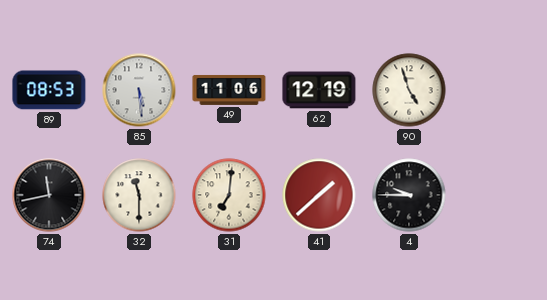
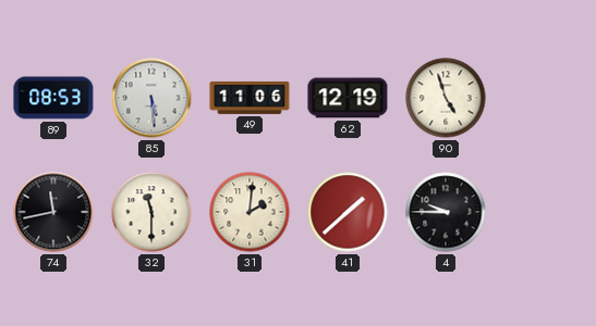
31: 7:01 -> 2:01 (250, 212)
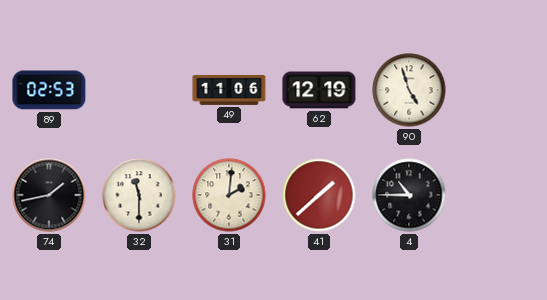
89: 08:53 -> 02:53 (49, 90)
85: 5:29 -> none (151, 98)
74: 11:43 -> 1:43 (49, 195)
4: 9:45 -> 10:45 (409, 195)
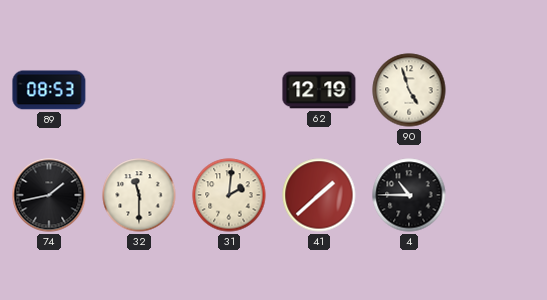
89: 02:53 -> 08:53 (49, 90)
49: 11:06 -> none (229, 90)
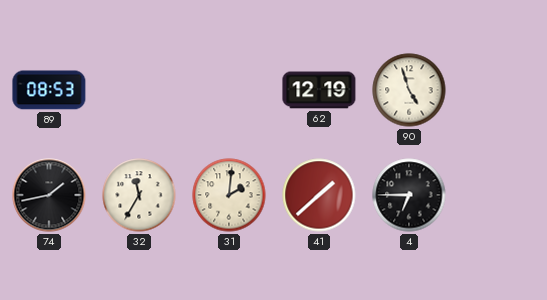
32: 11:30 -> 11:35 (139, 195)
4: 10:45 -> 6:45 (409, 195)
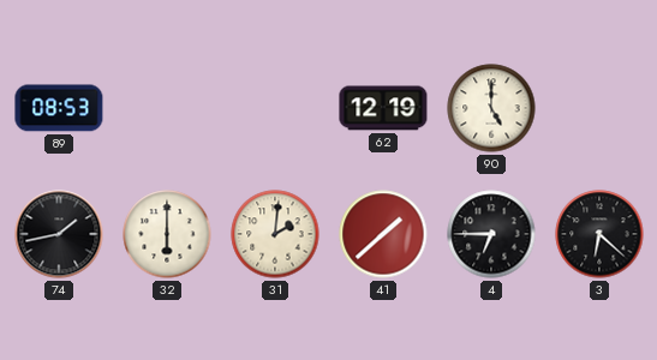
90: 4:57 -> 5:00 (491, 108)
32: 11:35 -> 6:00 (167, 234)
3: none -> 6:22 (599, 234)
